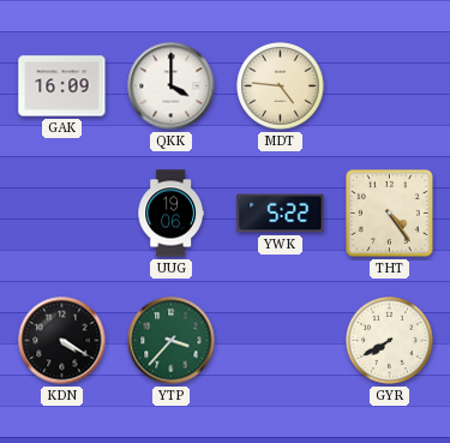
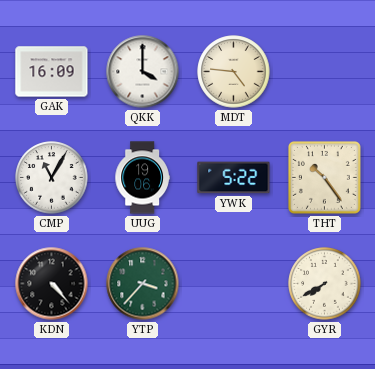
CMP: none -> 11:05 (52, 178)
THT: 4:24 -> 10:24 (324, 177)
KDN: 4:20 -> 4:23 (52, 284)
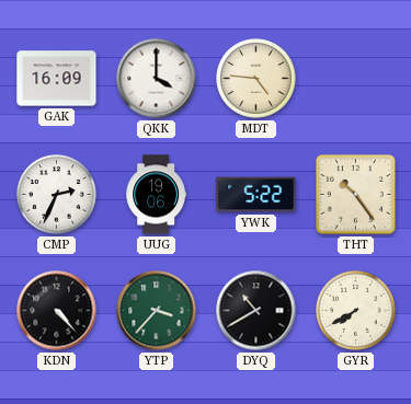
CMP: 11:05 -> 2:34 (57, 195)
DYQ: none -> 10:40 (256, 311)
